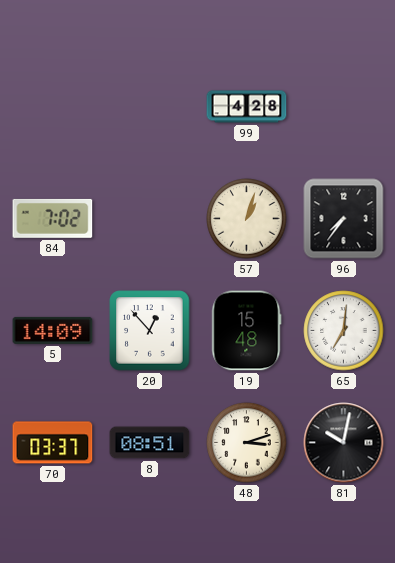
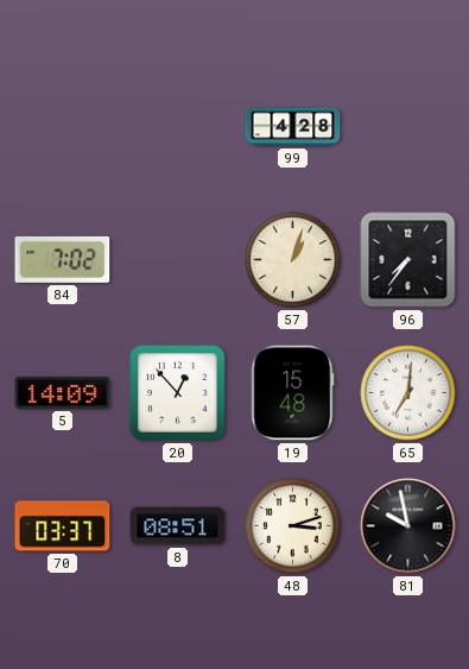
81: 10:02 -> 9:58 (408, 526)
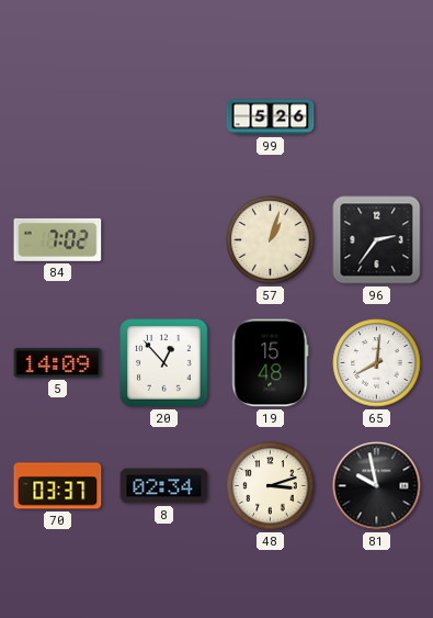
99: 4:28 -> 5:26 (271, 117)
96: 7:36 -> 2:36 (377, 240)
65: 7:01 -> 8:01 (377, 363)
8: 08:51 -> 02:34 (164, 486)
